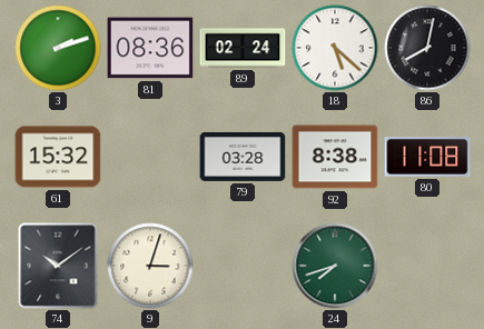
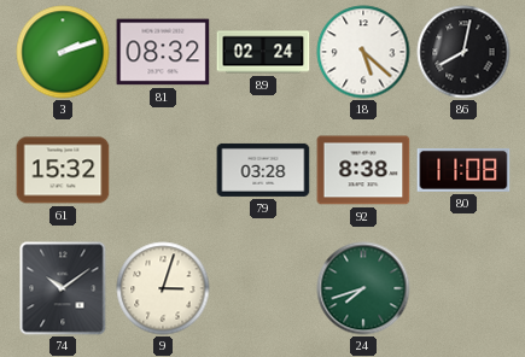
81: 08:36 -> 08:32 (163, 52)
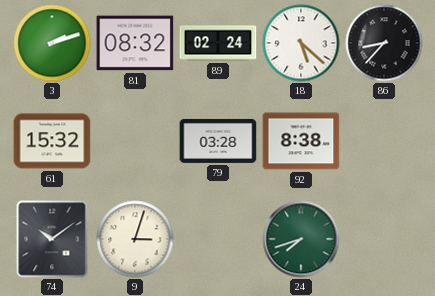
86: 8:02 -> 8:37 (384, 43)
80: 11:08 -> none (463, 170)
